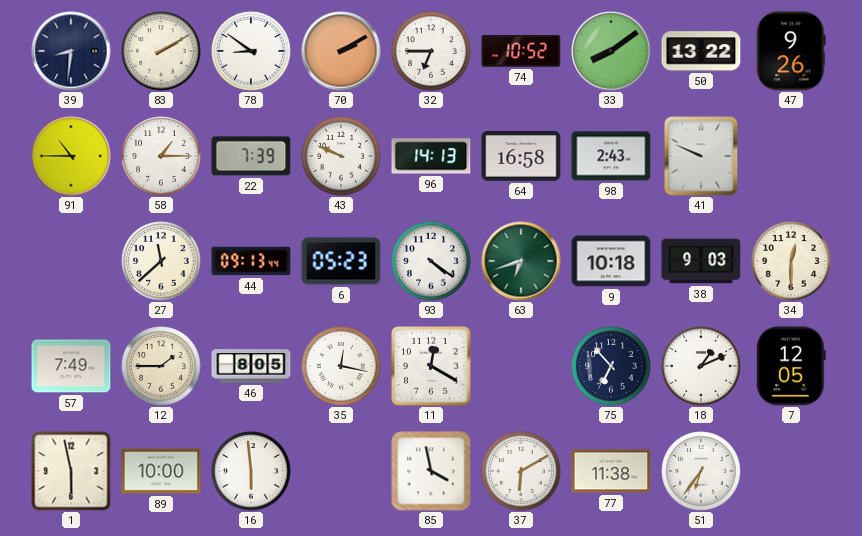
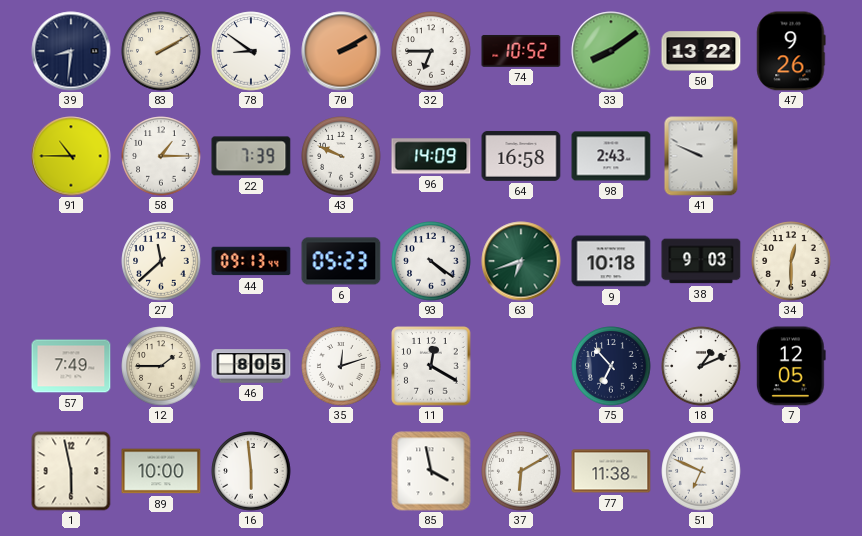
96: 14:13 -> 14:09 (431, 156)
35: 12:17 -> 12:12 (341, 366)
51: 6:36 -> 6:49 (701, 471)
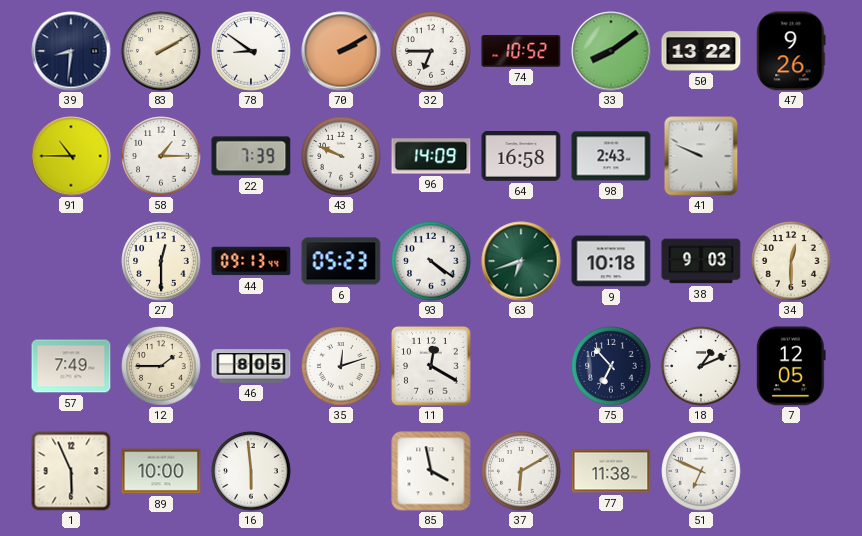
27: 11:38 -> 12:30 (161, 261)
1: 5:58 -> 5:56 (71, 471)
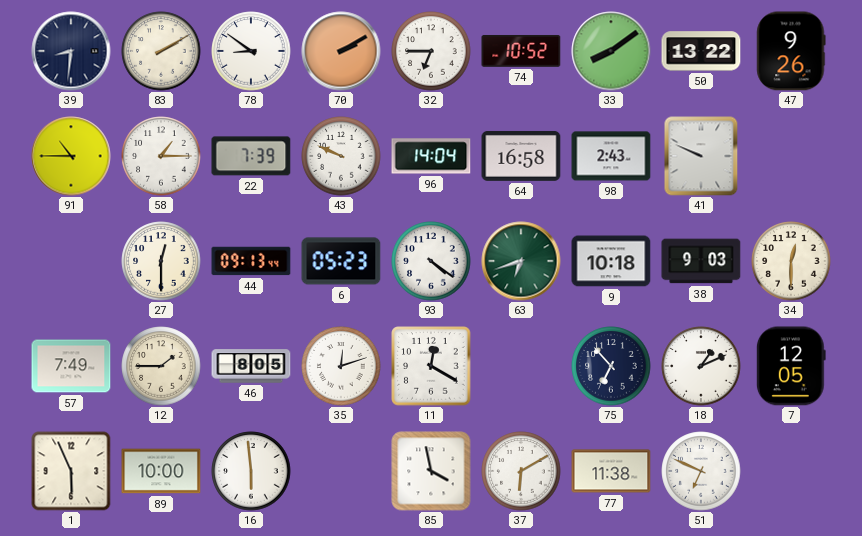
96: 14:09 -> 14:04 (431, 156)
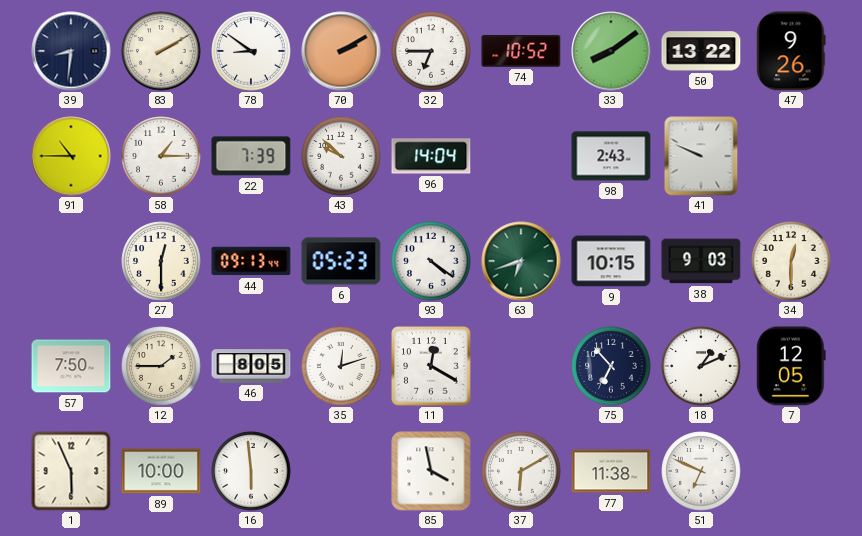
43: 9:49 -> 9:52 (341, 156)
64: 16:58 -> none (521, 156)
9: 10:18 -> 10:15 (611, 261)
57: 7:49 -> 7:50 (71, 366)
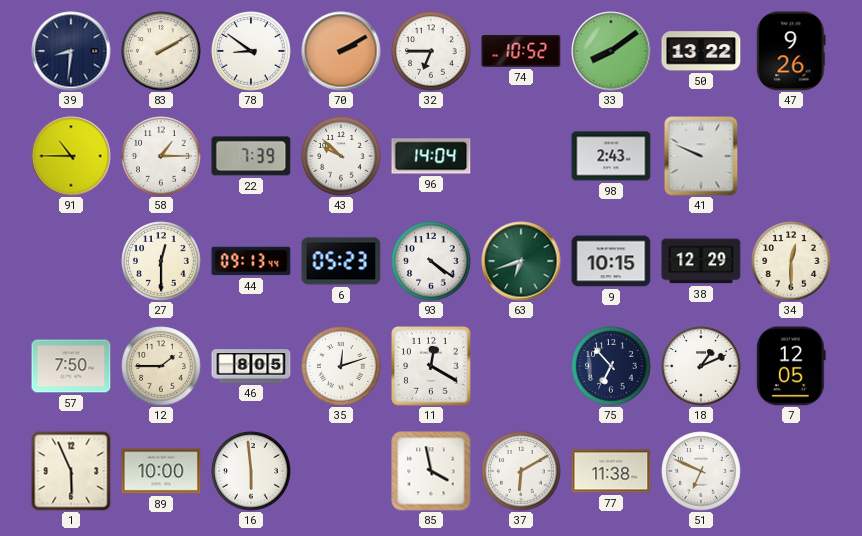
38: 9:03 -> 12:29 (701, 261)
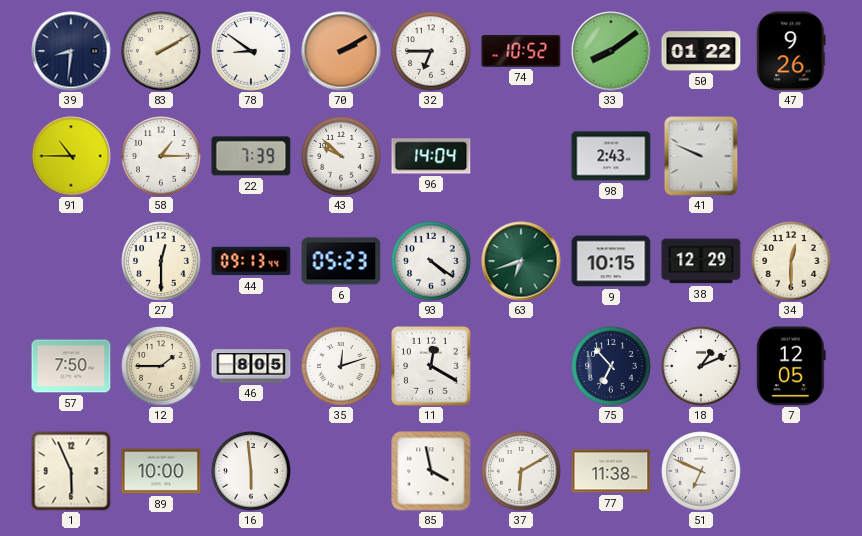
50: 13:22 -> 01:22 (701, 51)
